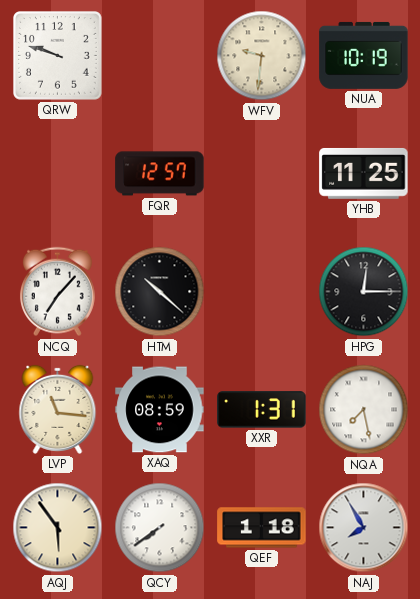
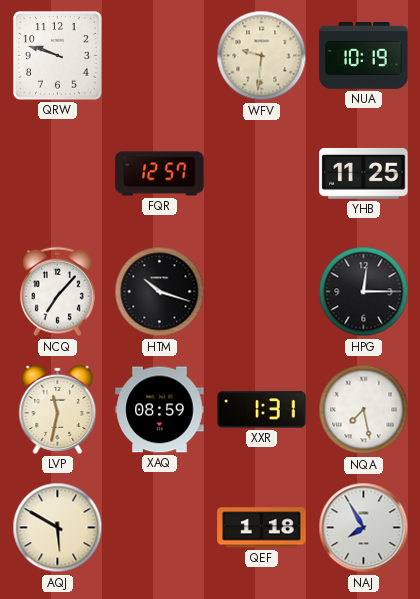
HTM: 10:22 -> 10:18 (160, 292)
LVP: 11:16 -> 11:32 (58, 409)
AQJ: 5:54 -> 5:50 (58, 528)
QCY: 7:39 -> none (160, 528)
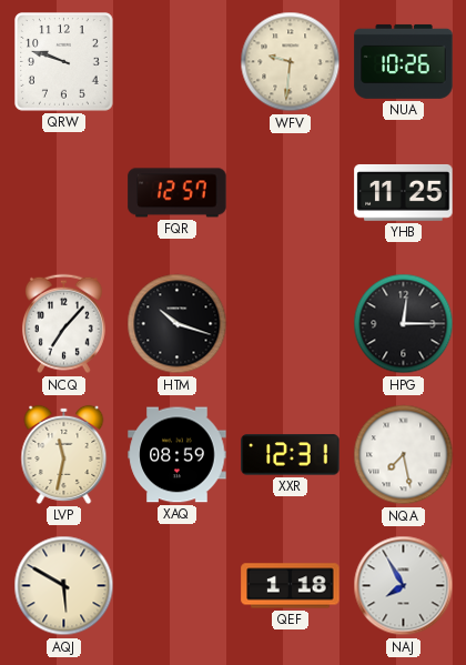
NUA: 10:19 -> 10:26 (404, 61)
XXR: 1:31 -> 12:31 (291, 455)
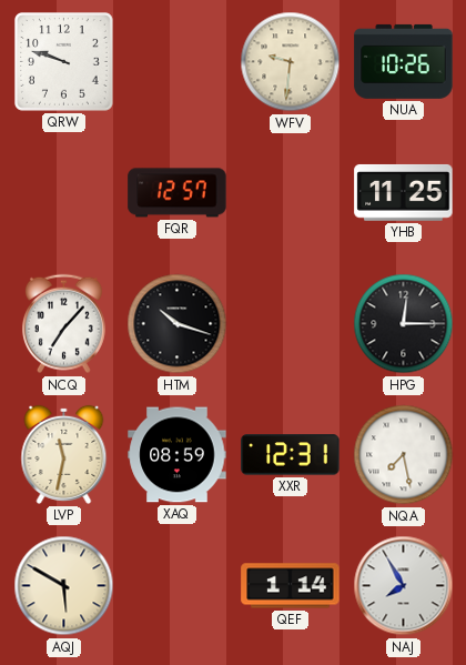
QEF: 1:18 -> 1:14 (291, 586)
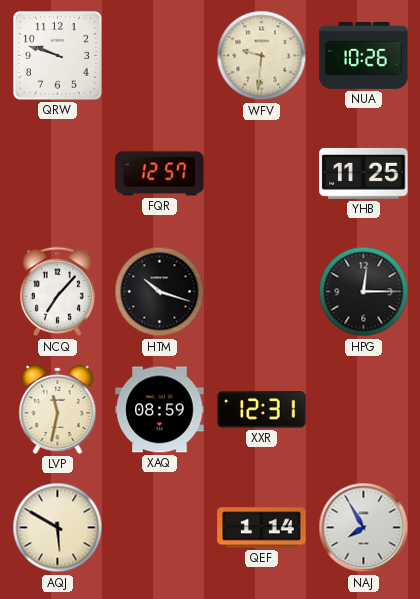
NQA: 7:28 -> none (404, 455)
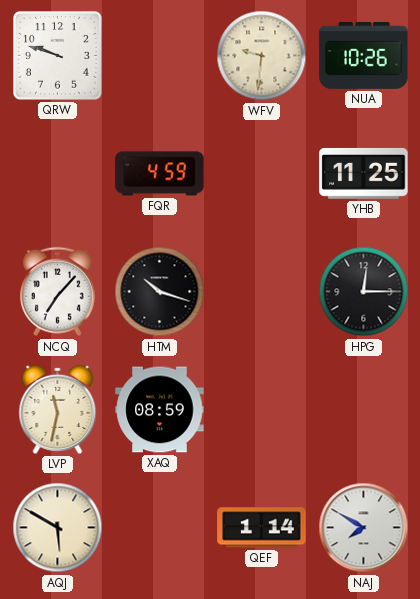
FQR: 12:57 -> 4:59 (160, 174)
XXR: 12:31 -> none (262, 410)
NAJ: 7:55 -> 7:50 (364, 528)
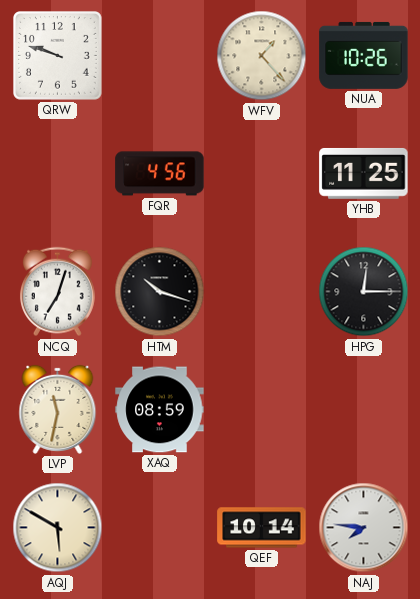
WFV: 9:31 -> 1:23 (262, 56)
FQR: 4:59 -> 4:56 (160, 174)
NCQ: 7:07 -> 7:03 (57, 292)
QEF: 1:14 -> 10:14 (262, 528)
NAJ: 7:50 -> 7:46 (364, 528)
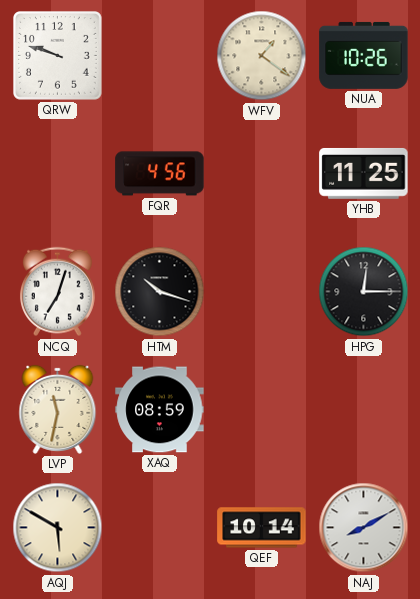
WFV: 1:23 -> 1:21 (262, 56)
NAJ: 7:46 -> 8:10 (364, 528)
